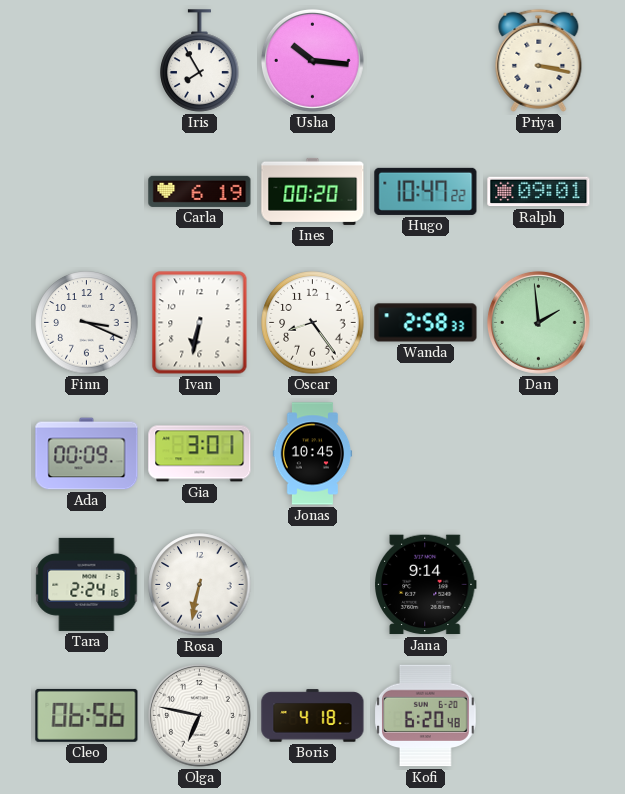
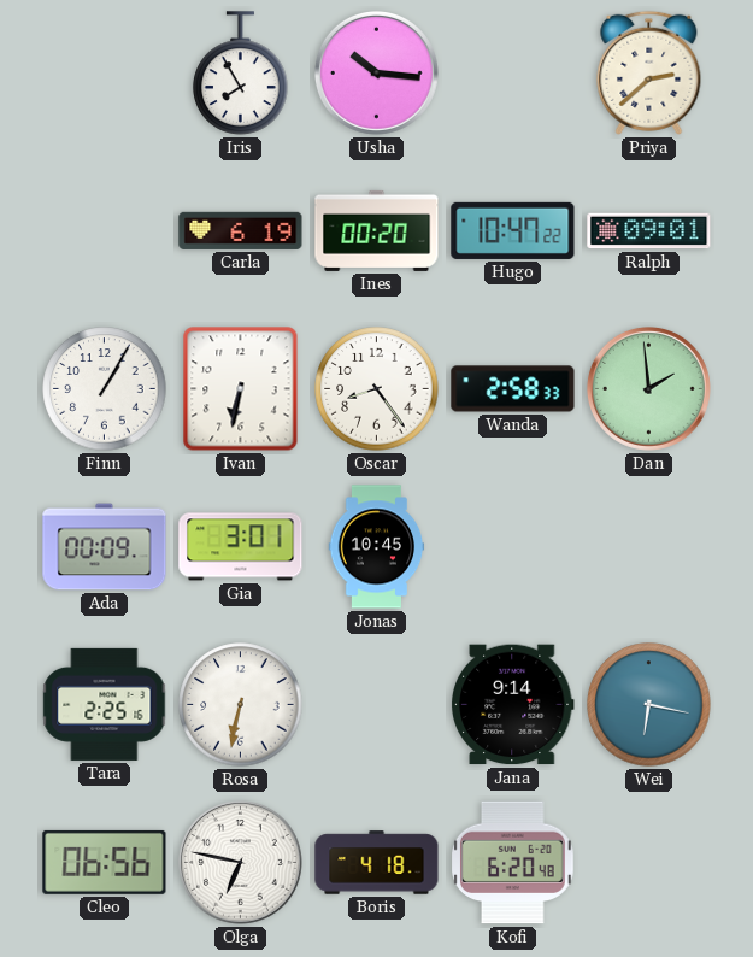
Priya: 3:17 -> 2:38 (649, 72)
Finn: 3:19 -> 1:05 (105, 389)
Tara: 2:24 -> 2:25 (105, 704)
Wei: none -> 6:17 (649, 705)
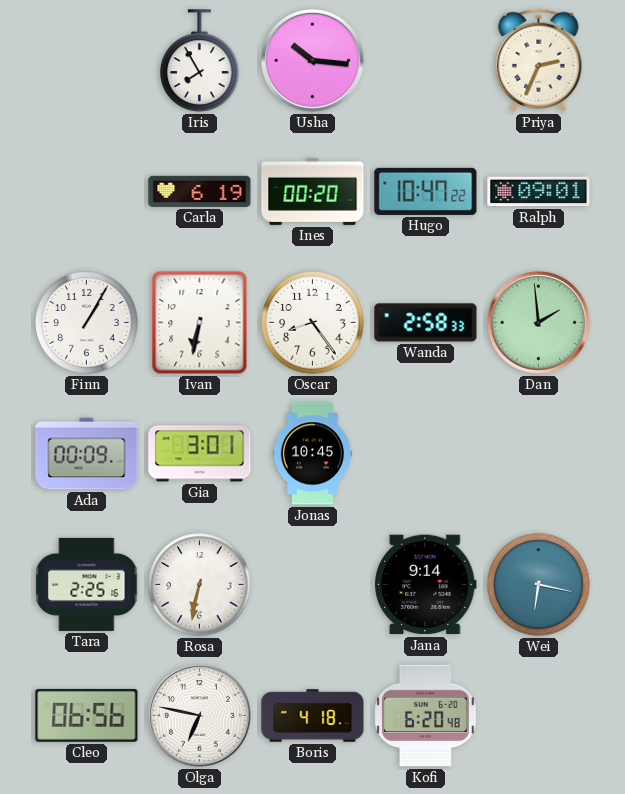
Priya: 2:38 -> 2:34 (539, 60)
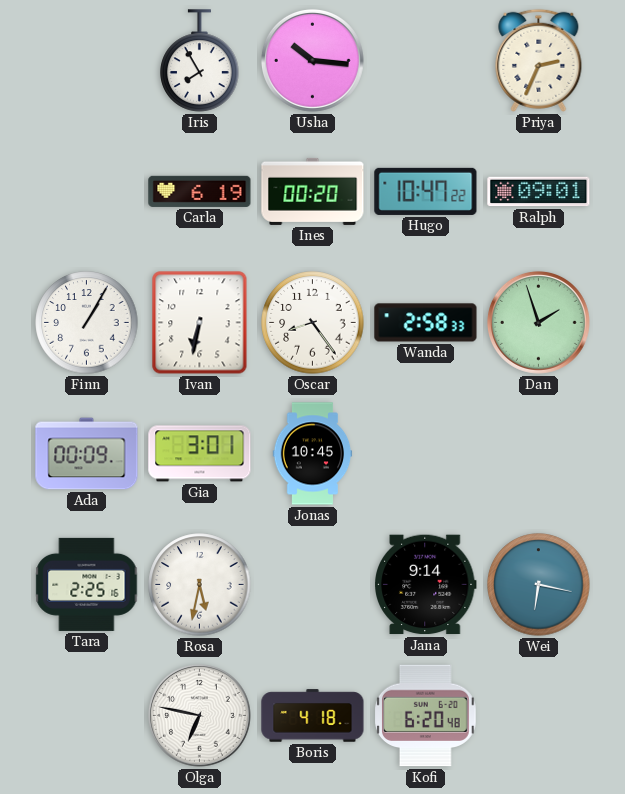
Dan: 1:59 -> 1:57 (538, 322)
Rosa: 6:32 -> 5:32 (200, 585)
Cleo: 06:56 -> none (87, 715)
